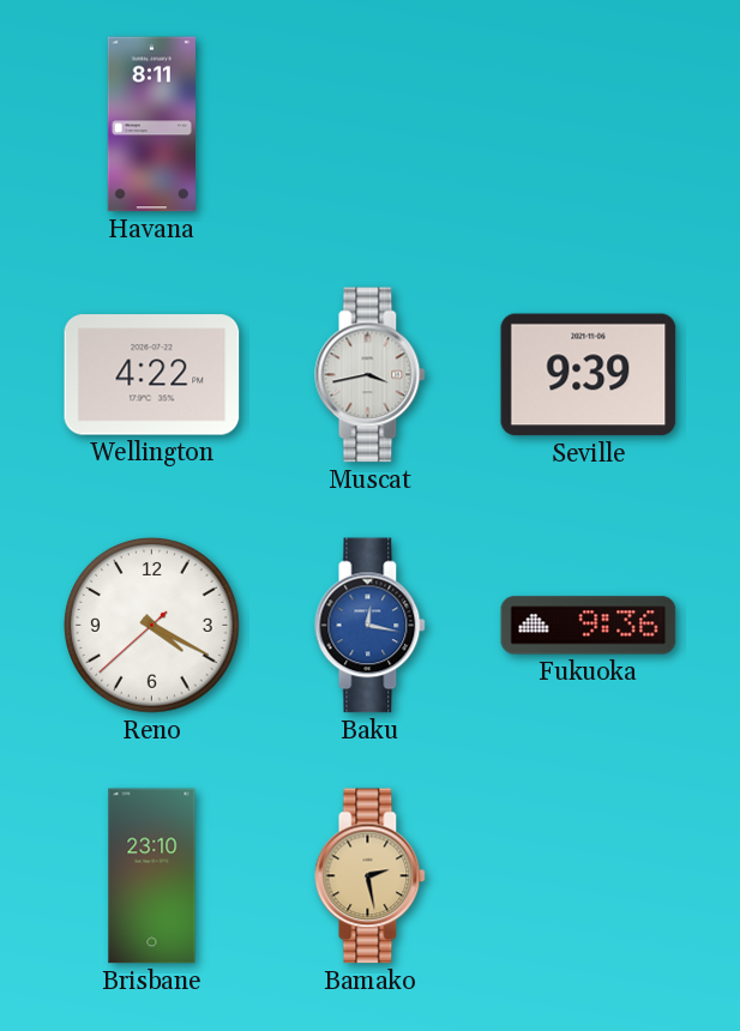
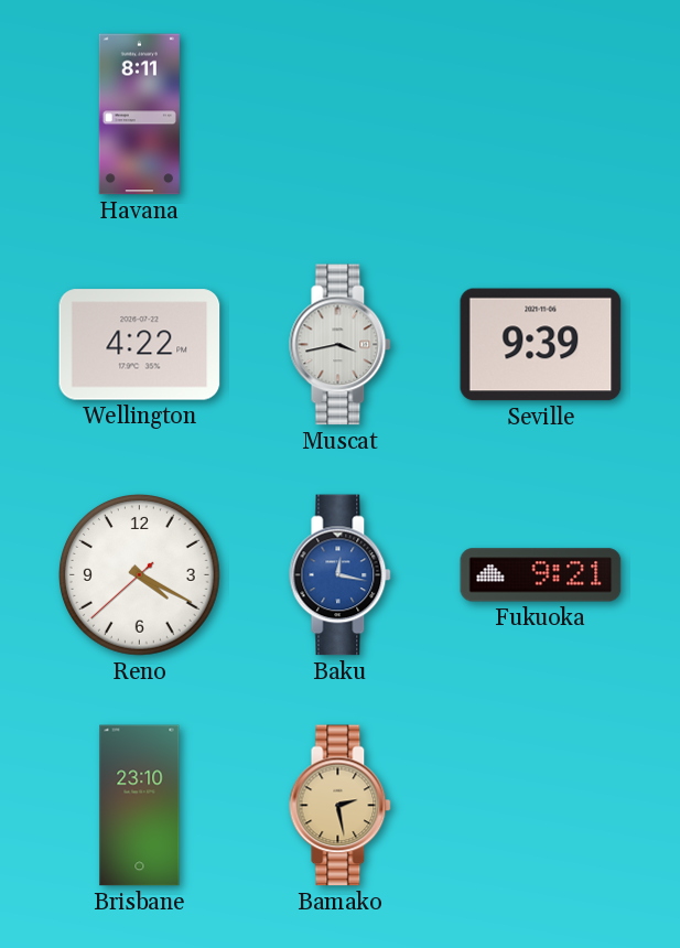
Fukuoka: 9:36 -> 9:21 (541, 575)
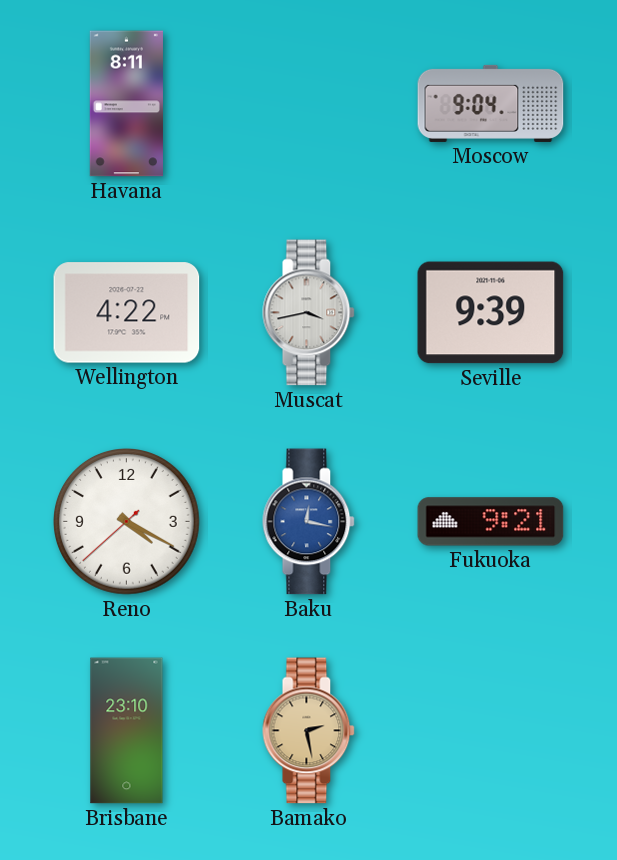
Moscow: none -> 9:04 (491, 103)
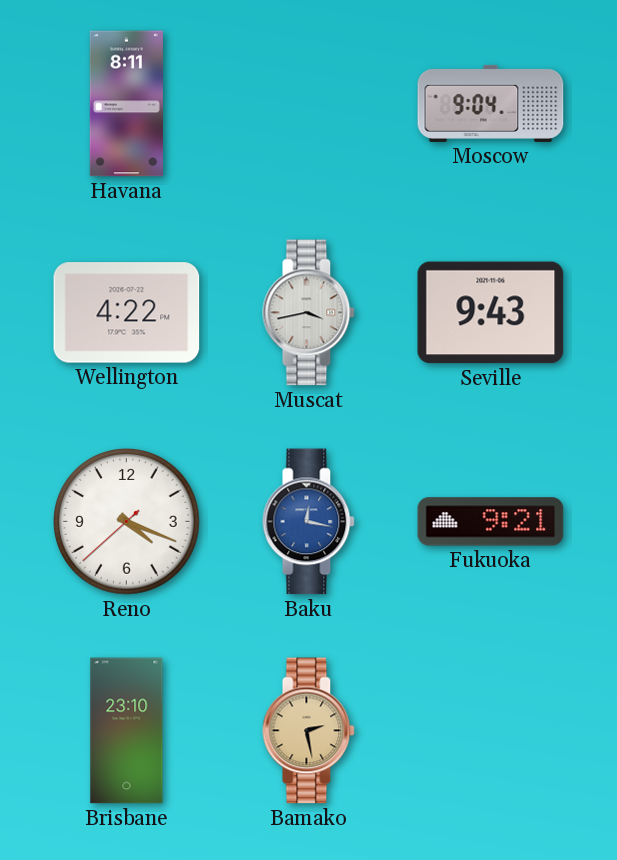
Seville: 9:39 -> 9:43 (491, 313)
Reno: 4:19 -> 4:18 (127, 522)
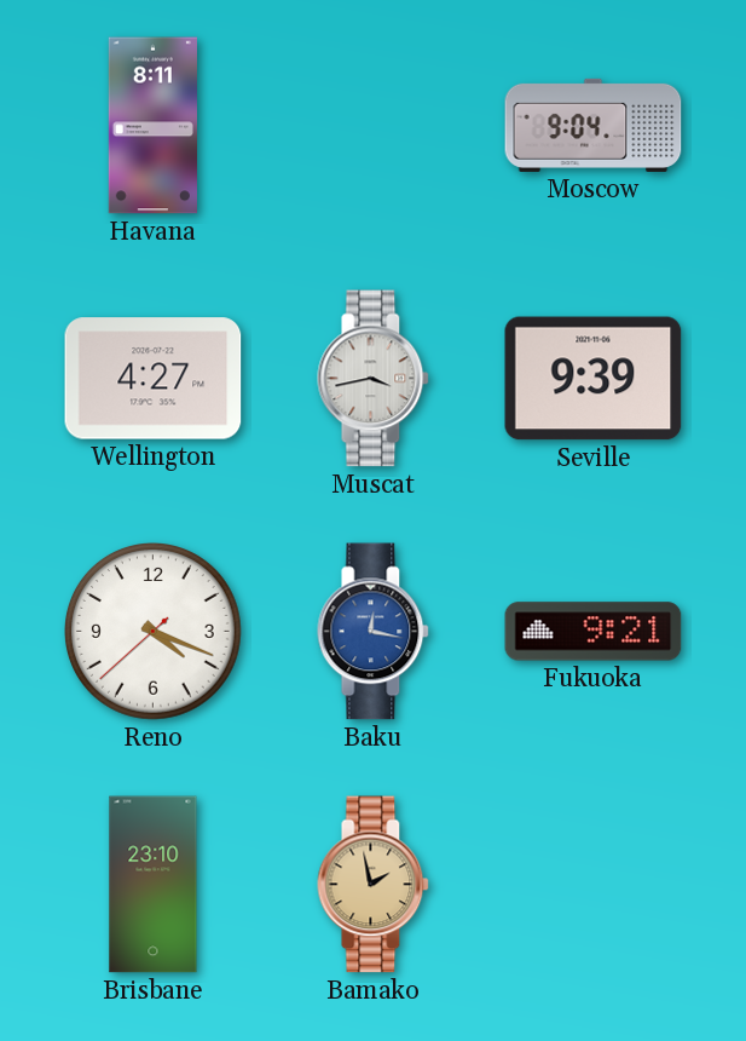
Wellington: 4:22 -> 4:27 (154, 379)
Seville: 9:43 -> 9:39 (594, 379)
Bamako: 2:28 -> 1:58 (374, 885)
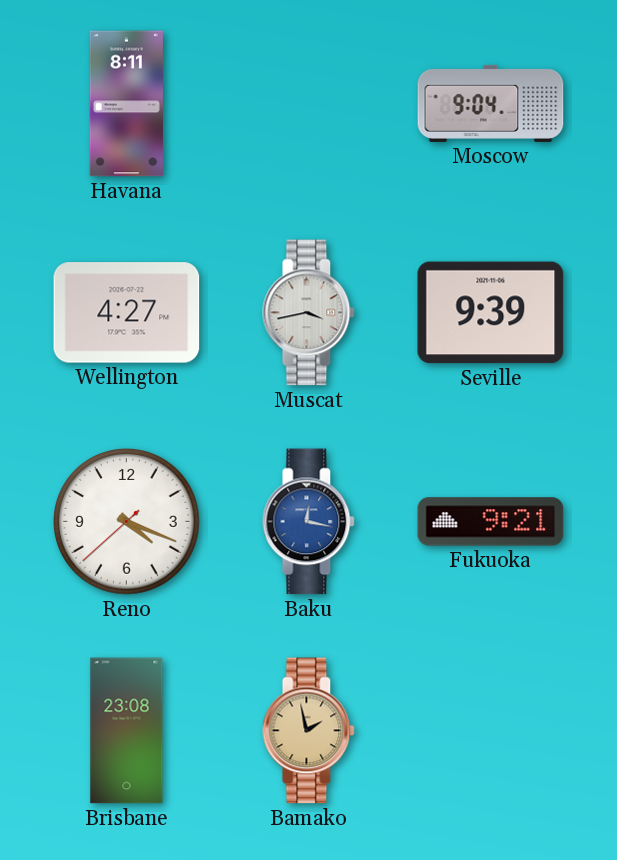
Brisbane: 23:10 -> 23:08 (127, 731)
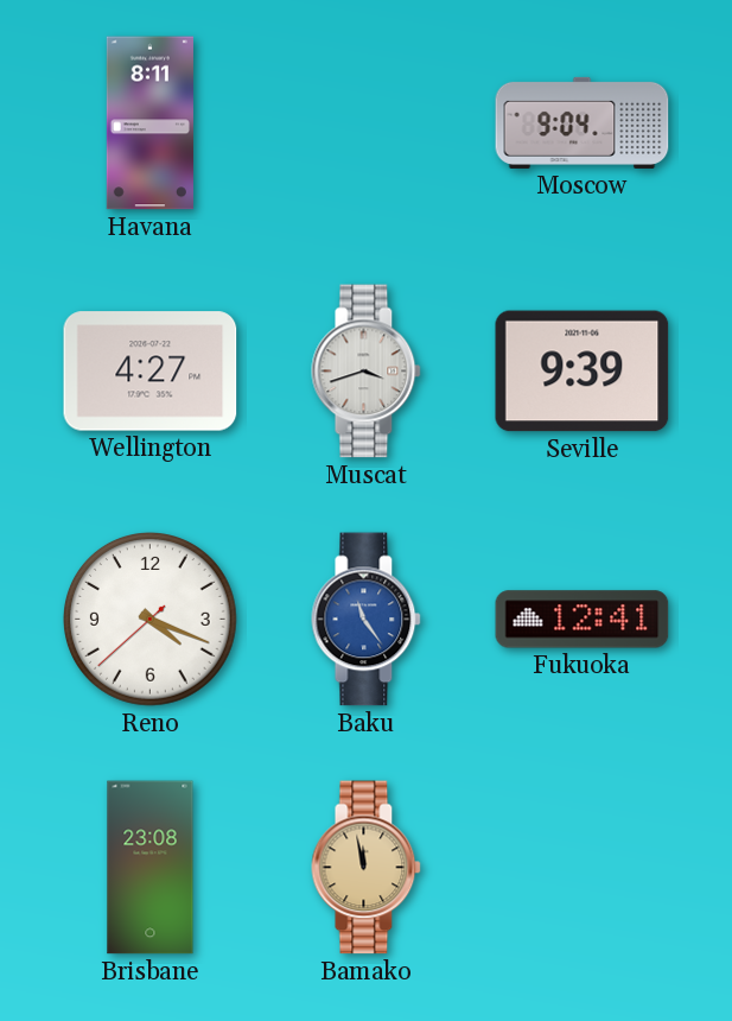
Muscat: 3:43 -> 3:42 (367, 372)
Baku: 12:17 -> 11:24 (367, 620)
Fukuoka: 9:21 -> 12:41 (583, 620)
Bamako: 1:58 -> 11:58 (367, 868)
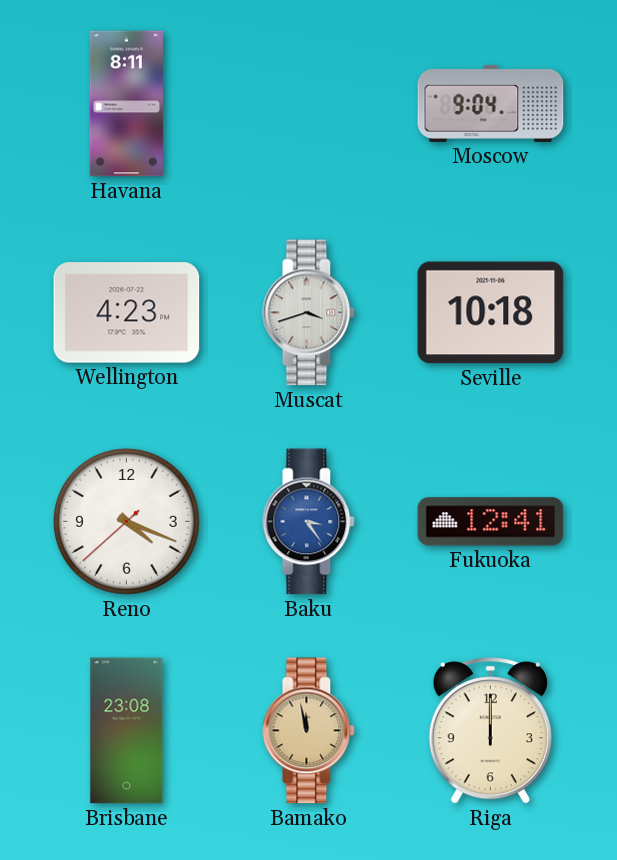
Wellington: 4:27 -> 4:23 (127, 313)
Seville: 9:39 -> 10:18 (491, 313)
Baku: 11:24 -> 3:24 (309, 522)
Riga: none -> 12:00 (490, 731)
